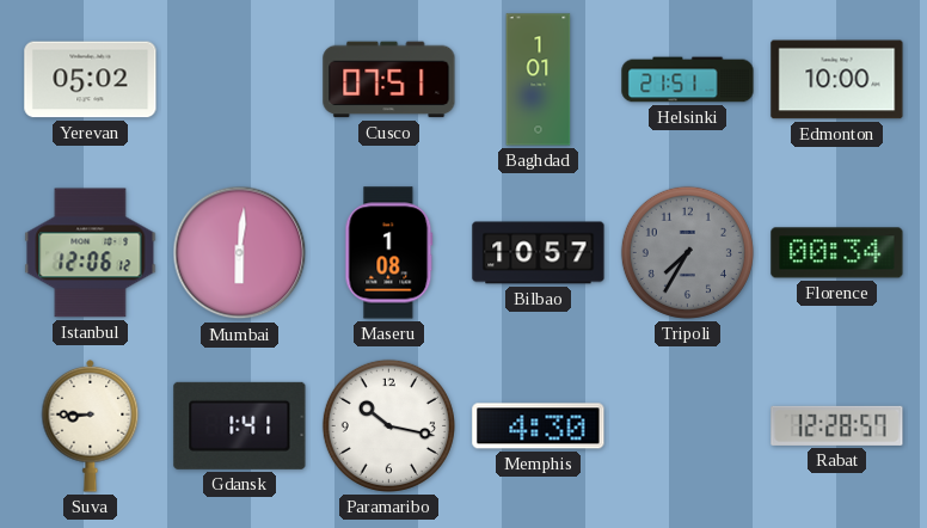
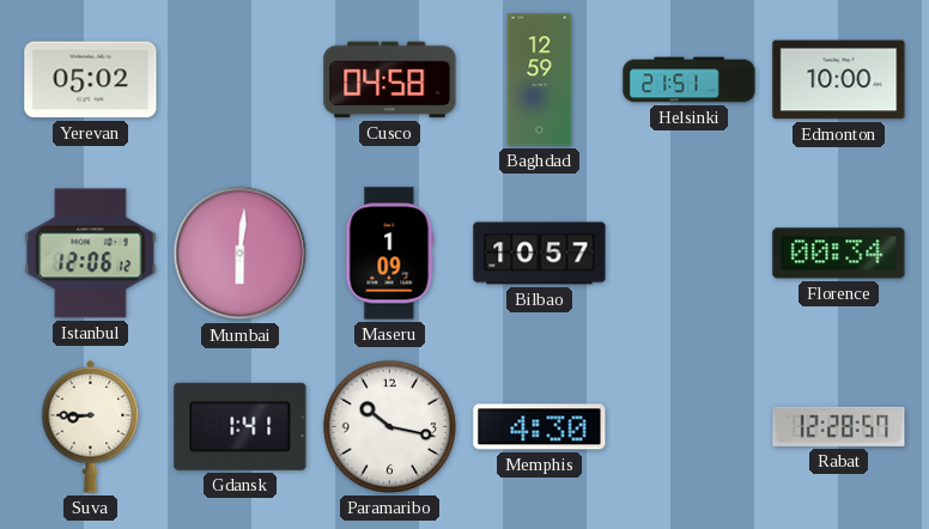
Cusco: 07:51 -> 04:58 (390, 80)
Baghdad: 1:01 -> 12:59 (540, 80)
Maseru: 1:08 -> 1:09 (390, 254)
Tripoli: 7:35 -> none (687, 252)
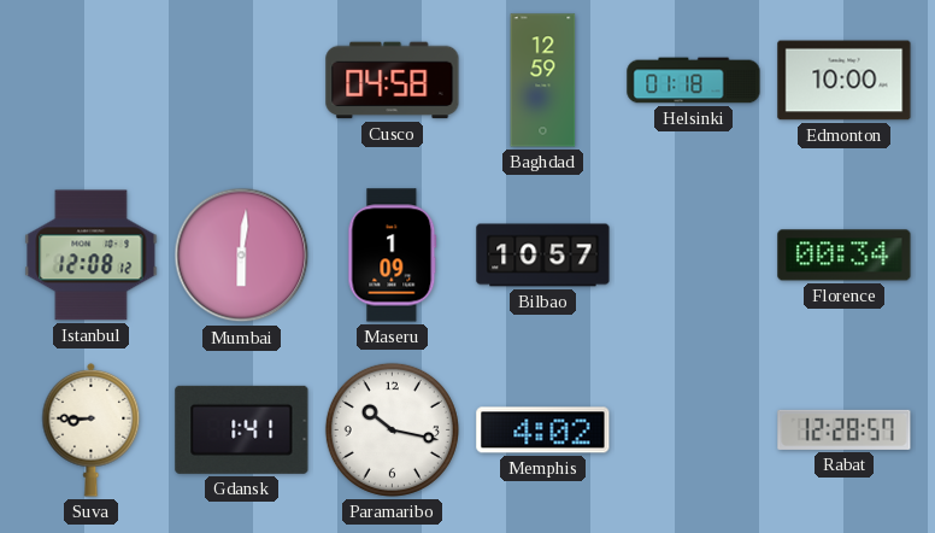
Yerevan: 05:02 -> none (91, 80)
Helsinki: 21:51 -> 01:18 (694, 81)
Istanbul: 12:06 -> 12:08 (92, 256)
Memphis: 4:30 -> 4:02 (543, 430)
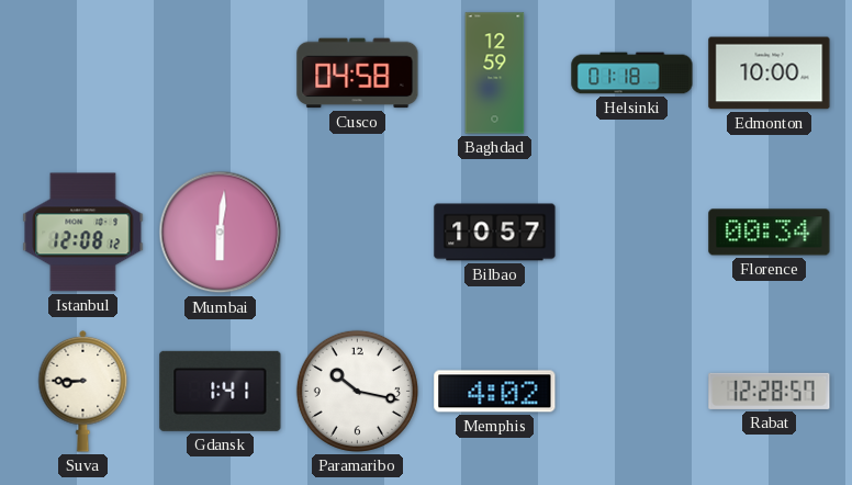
Maseru: 1:09 -> none (393, 256)
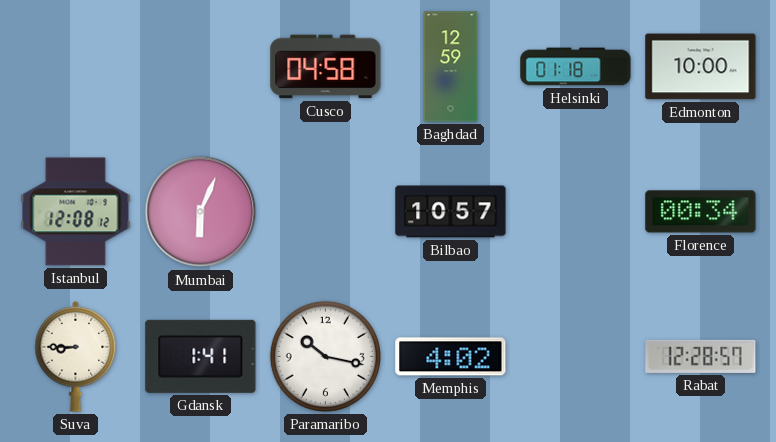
Mumbai: 6:01 -> 6:04 (201, 212)
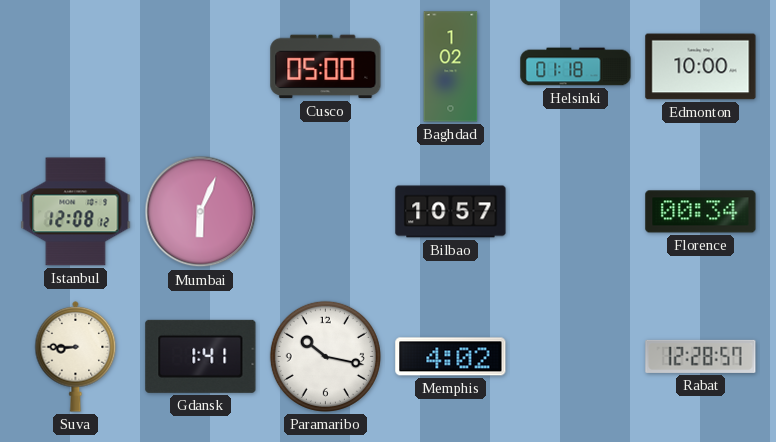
Cusco: 04:58 -> 05:00 (326, 67)
Baghdad: 12:59 -> 1:02 (451, 67)
